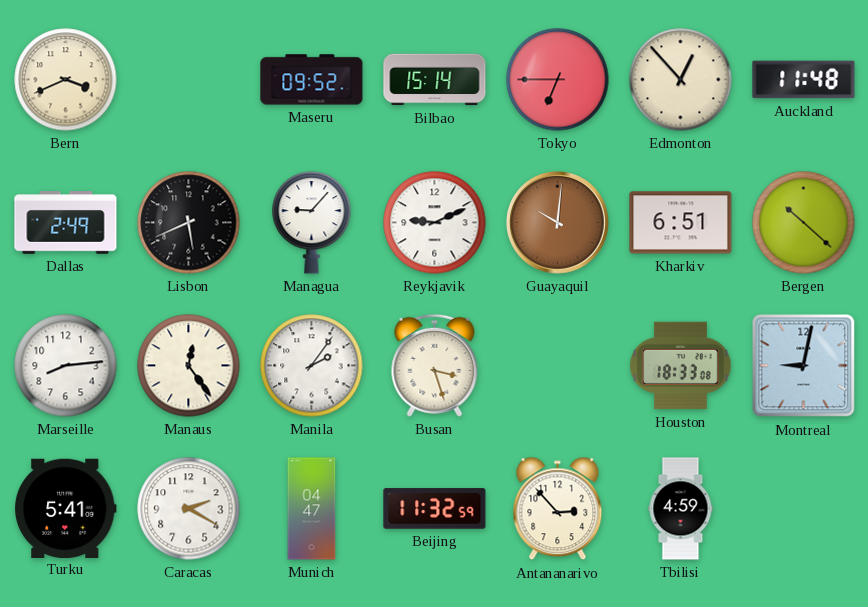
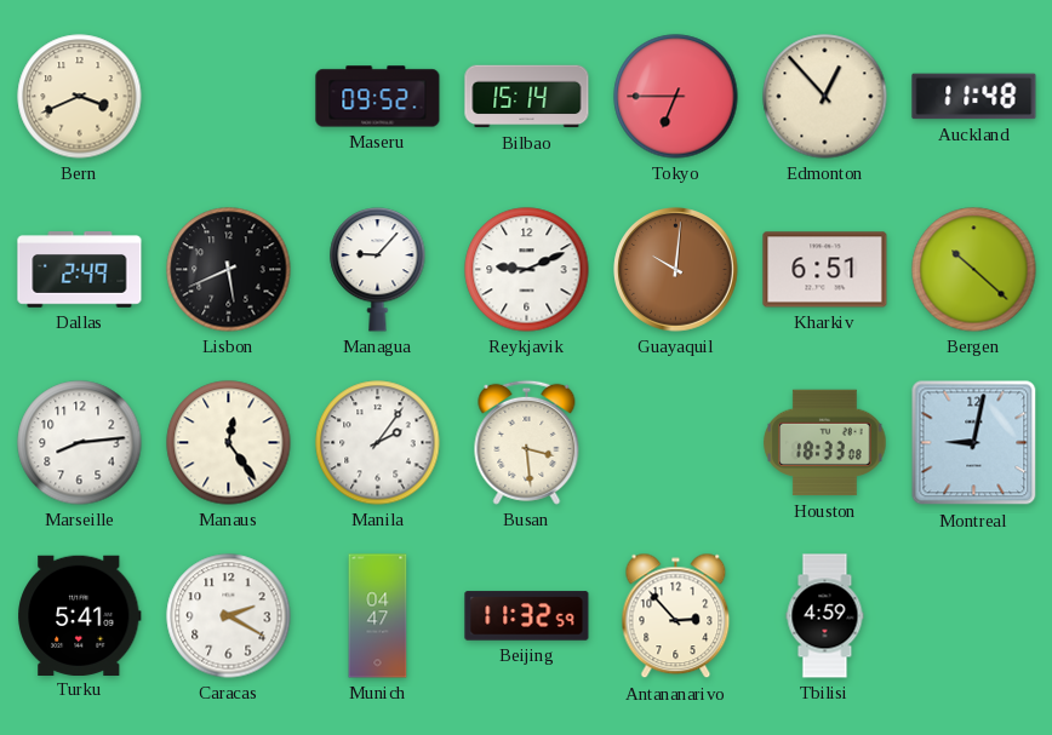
Busan: 3:27 -> 3:29 (527, 442)
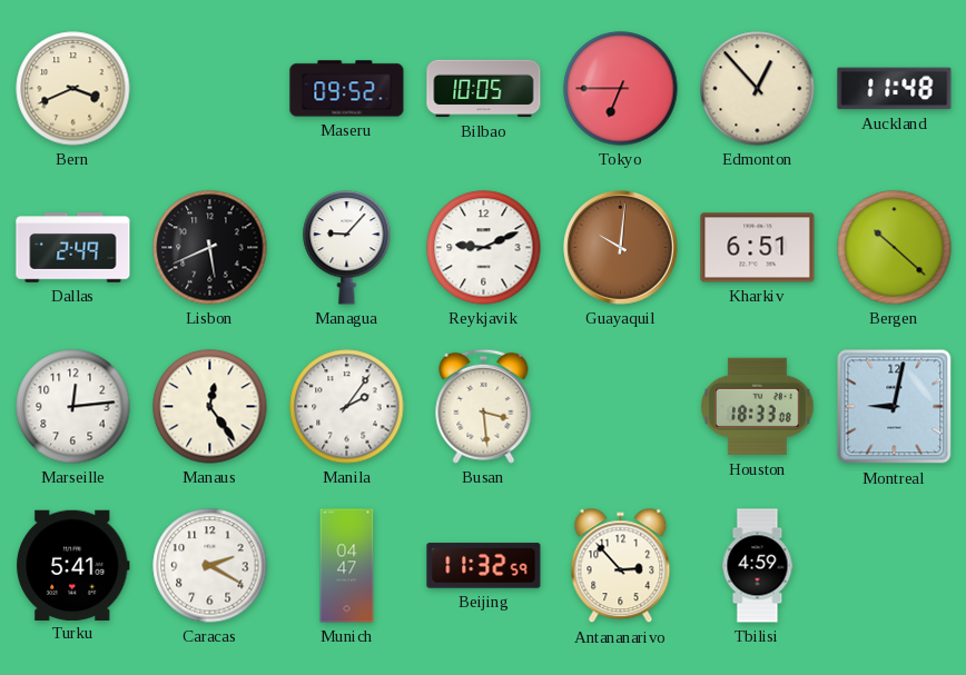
Bilbao: 15:14 -> 10:05 (484, 89)
Marseille: 8:14 -> 12:14 (73, 407)
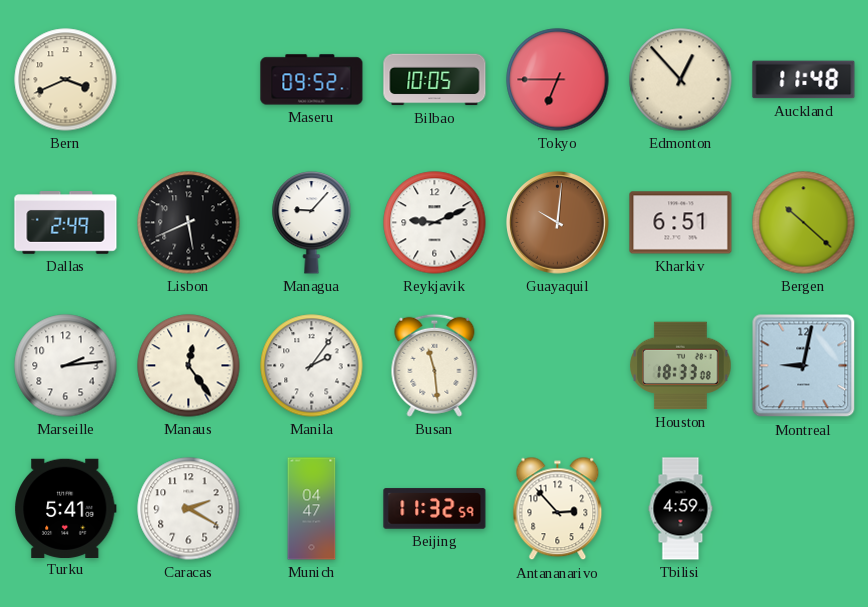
Marseille: 12:14 -> 2:14 (66, 366)
Busan: 3:29 -> 11:29 (435, 365)
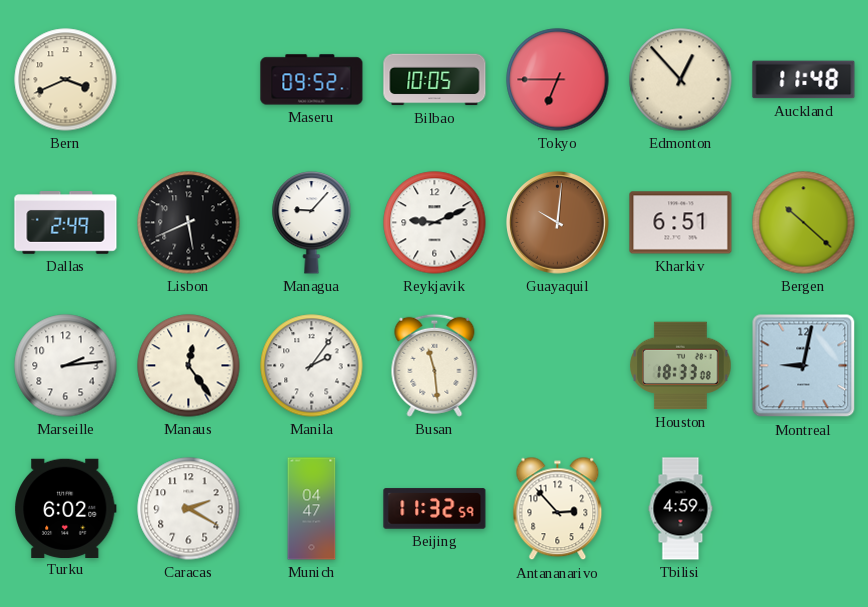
Turku: 5:41 -> 6:02 (66, 508)
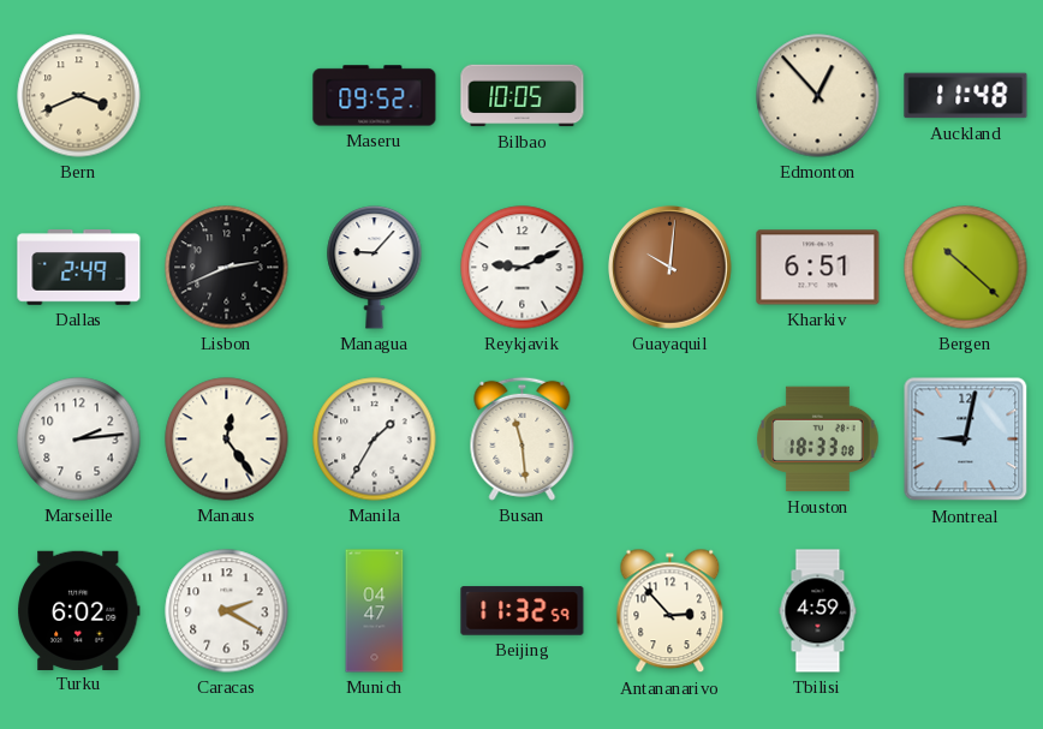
Tokyo: 6:45 -> none (558, 80)
Lisbon: 5:41 -> 2:41 (227, 268)
Manila: 2:06 -> 1:35 (375, 440)
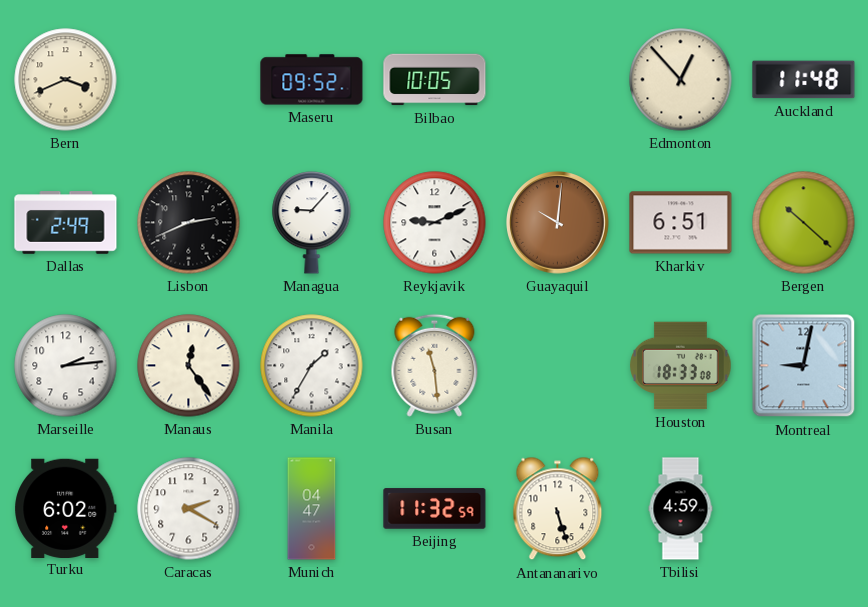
Antananarivo: 2:53 -> 5:27 (558, 509)
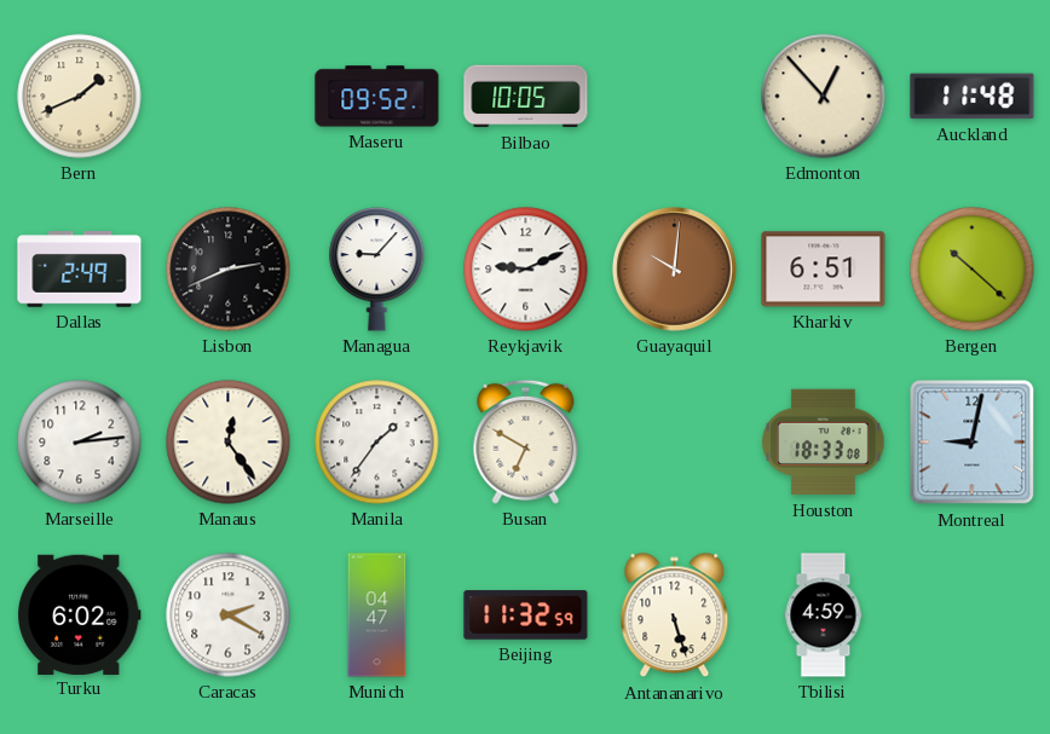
Bern: 3:41 -> 1:41 (80, 97)
Manila: 1:35 -> 1:36 (377, 443)
Busan: 11:29 -> 6:50 (526, 441)
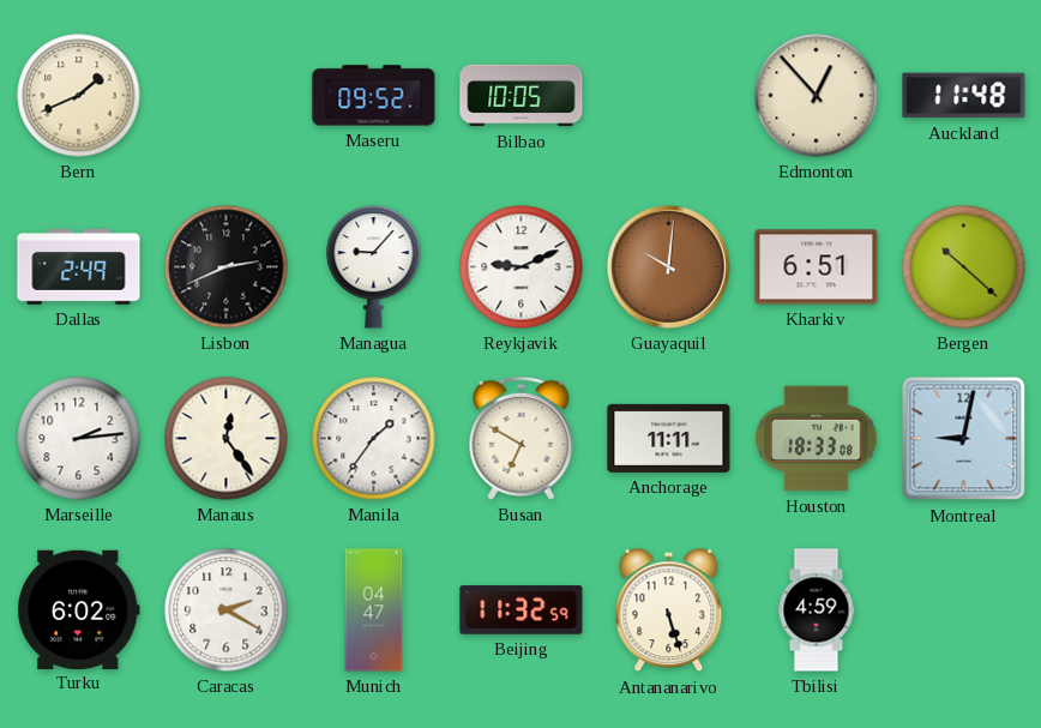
Anchorage: none -> 11:11 (669, 438)
